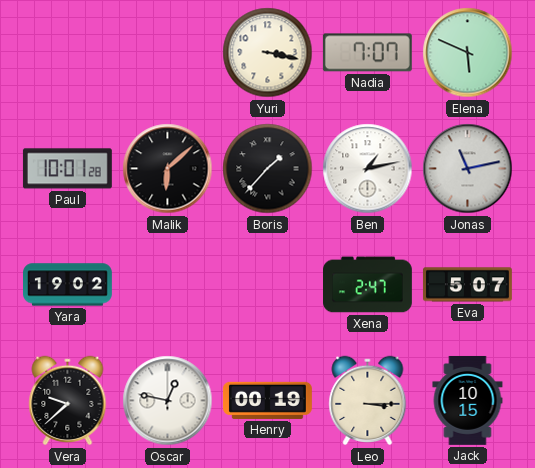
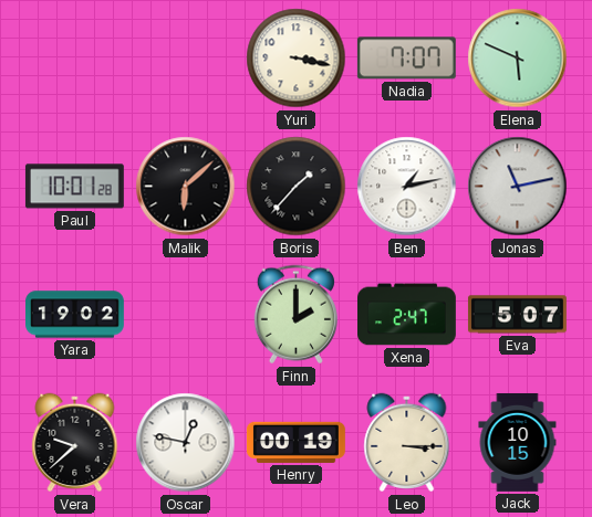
Finn: none -> 2:00 (295, 315)
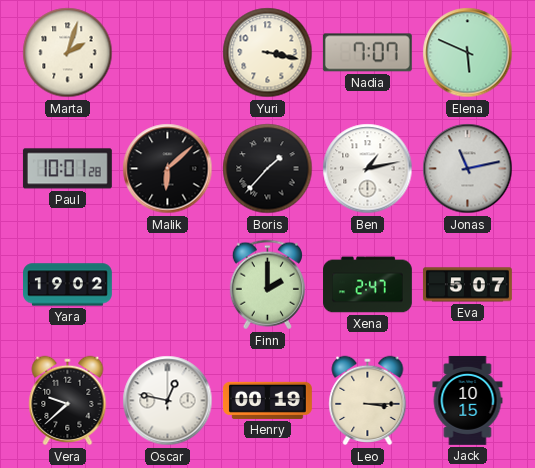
Marta: none -> 2:03 (68, 53)
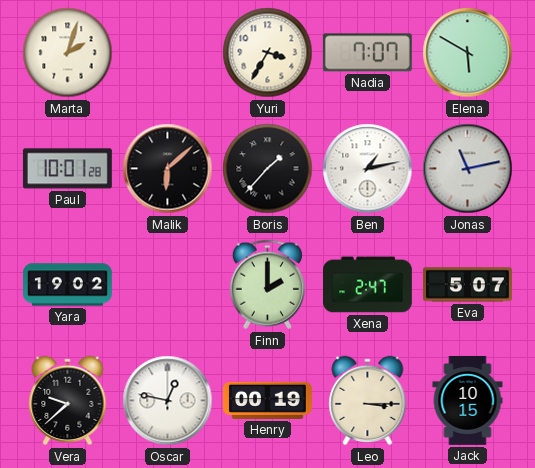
Yuri: 3:17 -> 3:35 (268, 53)
Elena: 5:49 -> 5:50 (468, 53)
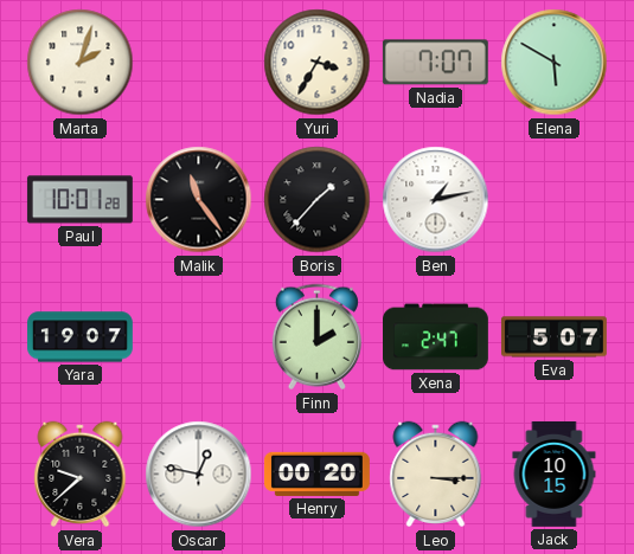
Malik: 6:08 -> 11:24 (199, 200)
Jonas: 11:13 -> none (468, 169)
Yara: 19:02 -> 19:07 (81, 337)
Henry: 00:19 -> 00:20 (316, 474)
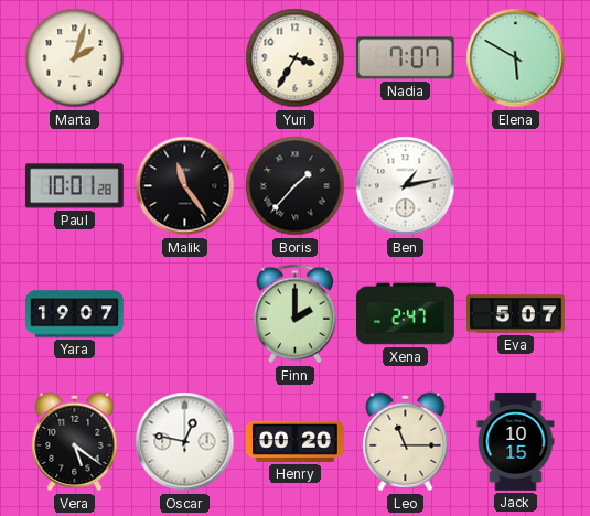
Vera: 9:38 -> 5:21 (75, 442)
Leo: 3:15 -> 11:15 (406, 442)
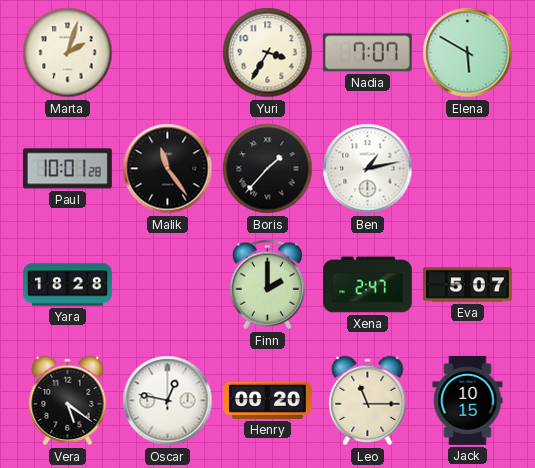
Yara: 19:07 -> 18:28 (68, 285)
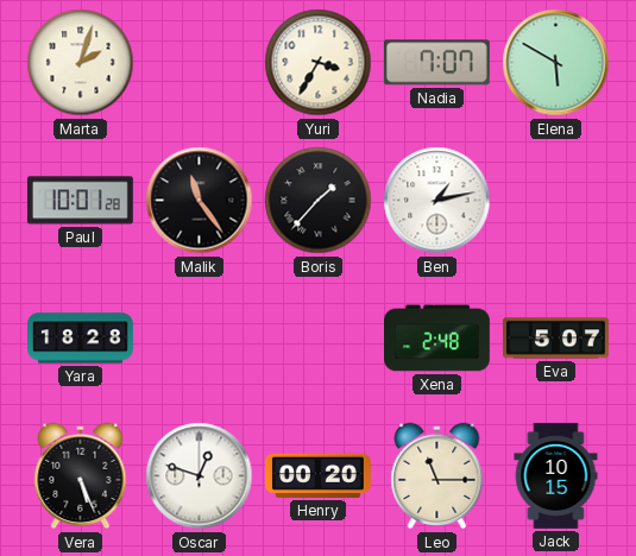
Finn: 2:00 -> none (267, 285)
Xena: 2:47 -> 2:48 (437, 339)
Vera: 5:21 -> 5:26 (81, 476)
Oscar: 12:47 -> 12:48 (200, 476)
